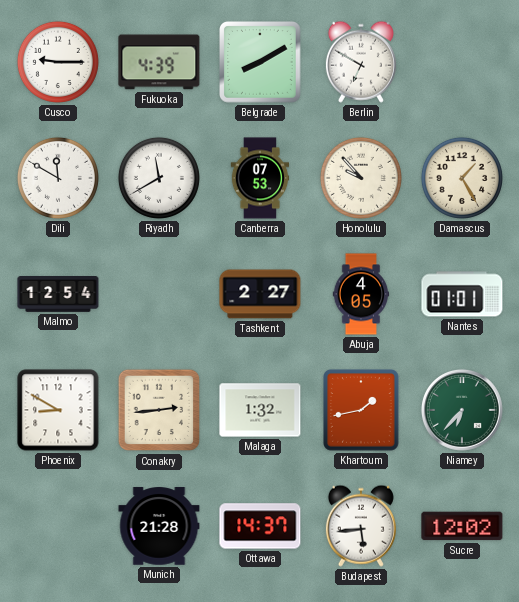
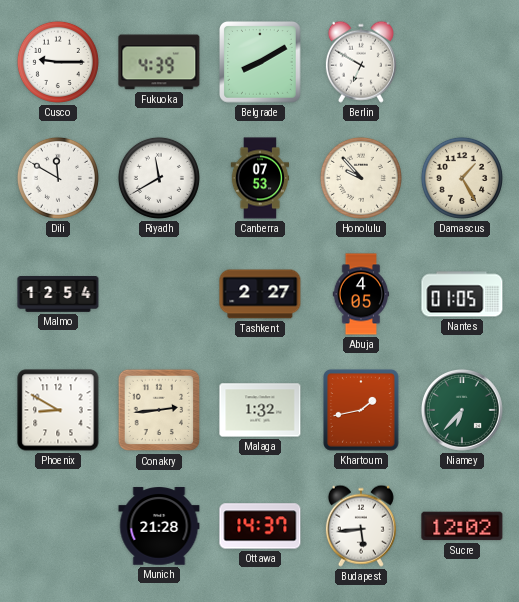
Nantes: 01:01 -> 01:05 (462, 294)
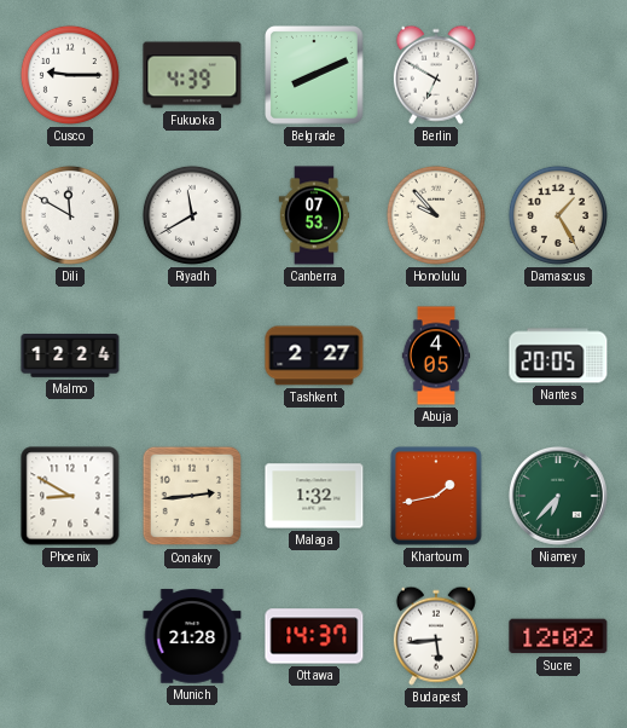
Belgrade: 8:10 -> 8:11 (315, 76)
Malmo: 12:54 -> 12:24 (70, 357)
Nantes: 01:05 -> 20:05 (558, 356)
